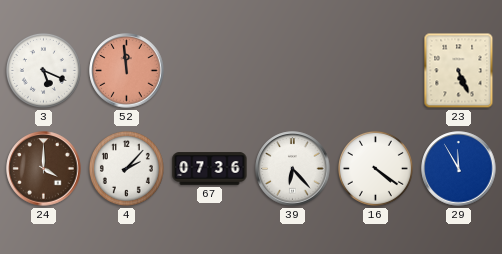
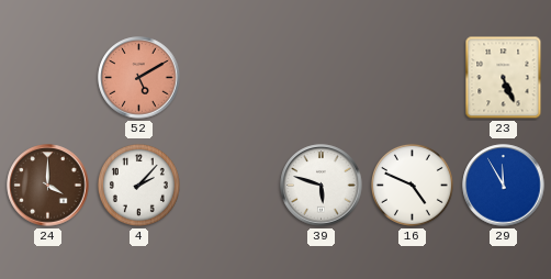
3: 5:19 -> none (43, 70)
52: 11:59 -> 5:10 (139, 78)
67: 07:36 -> none (210, 169)
39: 6:23 -> 5:48 (322, 186)
16: 4:21 -> 4:49 (412, 185)
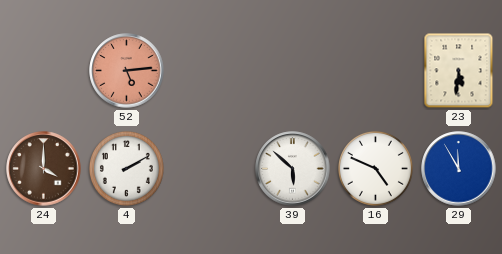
52: 5:10 -> 5:14 (127, 71)
23: 5:26 -> 5:31 (459, 71)
4: 2:07 -> 2:10 (126, 168)
39: 5:48 -> 5:52 (293, 169)
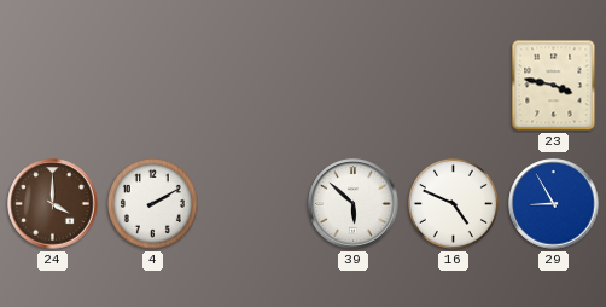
52: 5:14 -> none (127, 71)
23: 5:31 -> 3:47 (554, 86)
29: 11:55 -> 8:55 (554, 204)
